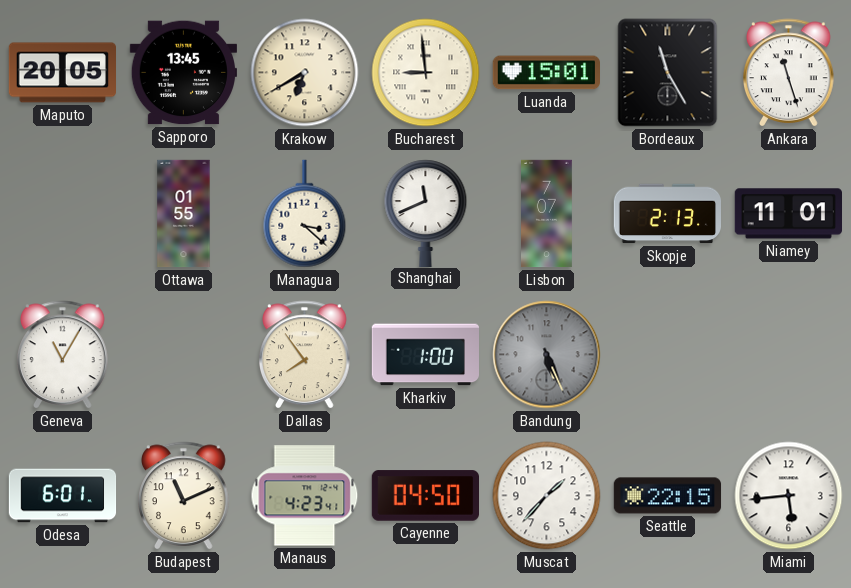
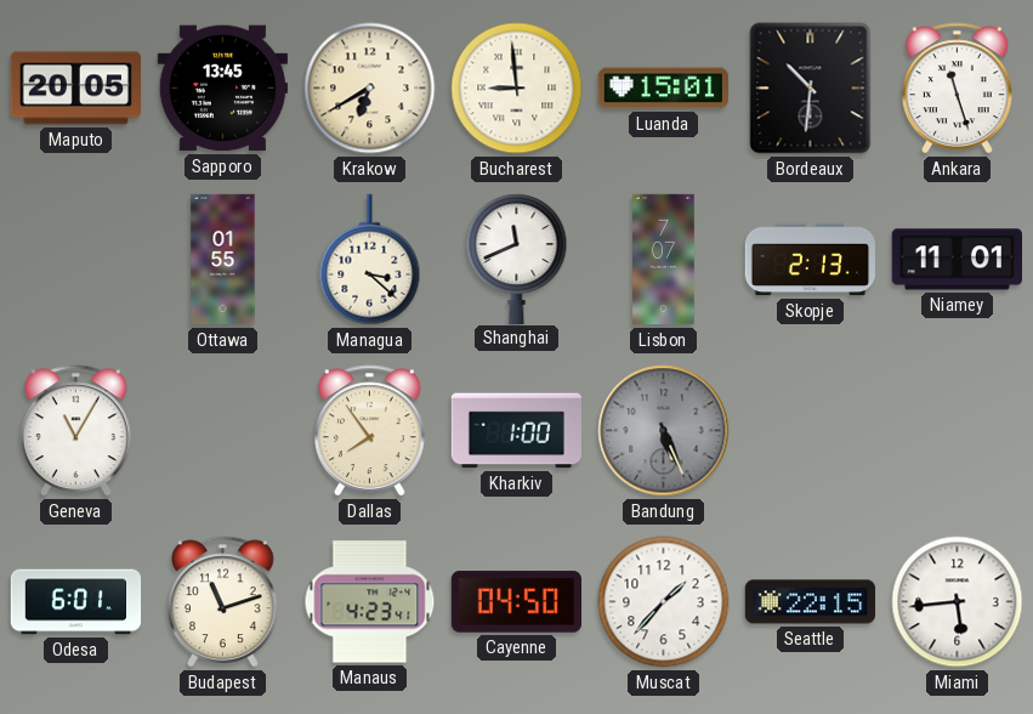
Bordeaux: 11:25 -> 10:31 (811, 89)
Budapest: 11:11 -> 11:12 (223, 602)
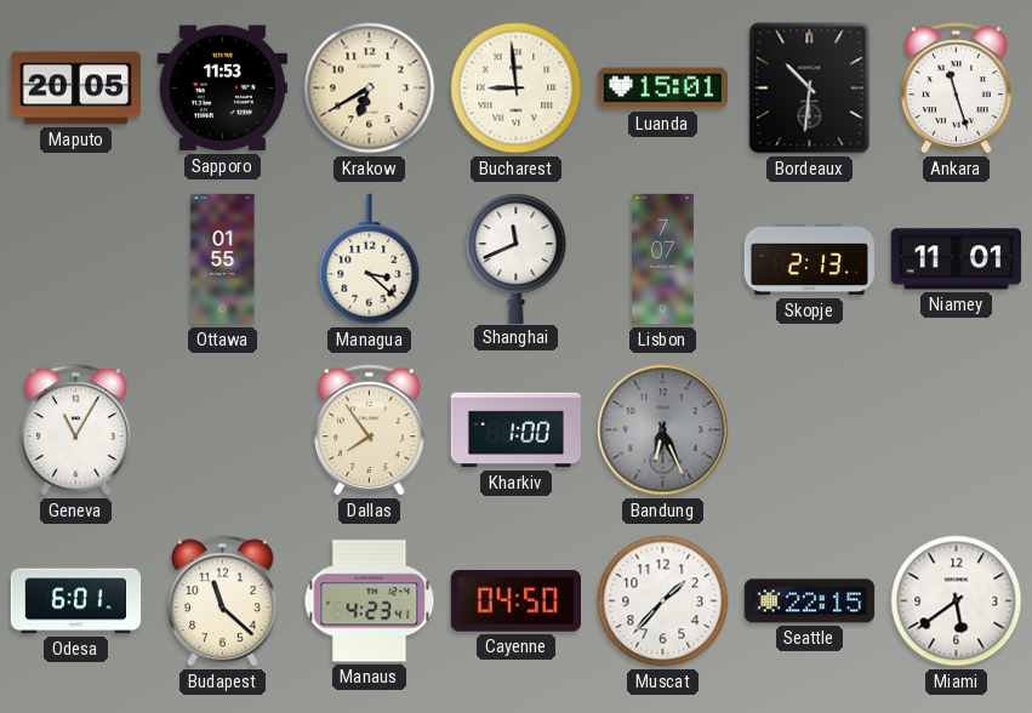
Sapporo: 13:45 -> 11:53 (222, 89)
Bandung: 5:26 -> 6:26 (663, 430)
Budapest: 11:12 -> 11:22 (223, 601)
Miami: 5:44 -> 5:39 (957, 601)
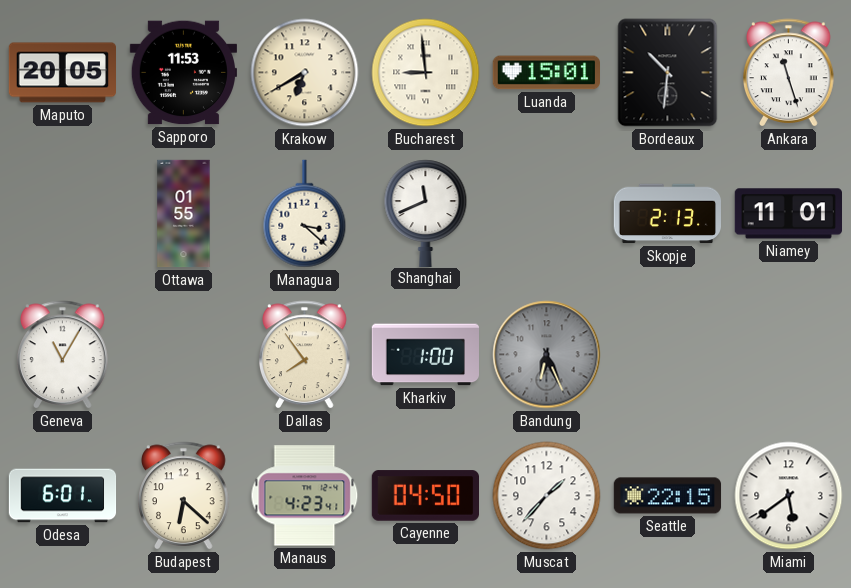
Lisbon: 7:07 -> none (663, 259)
Budapest: 11:22 -> 6:22 (184, 496)
